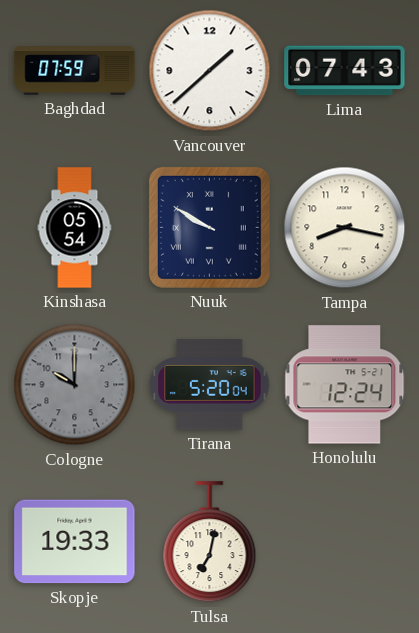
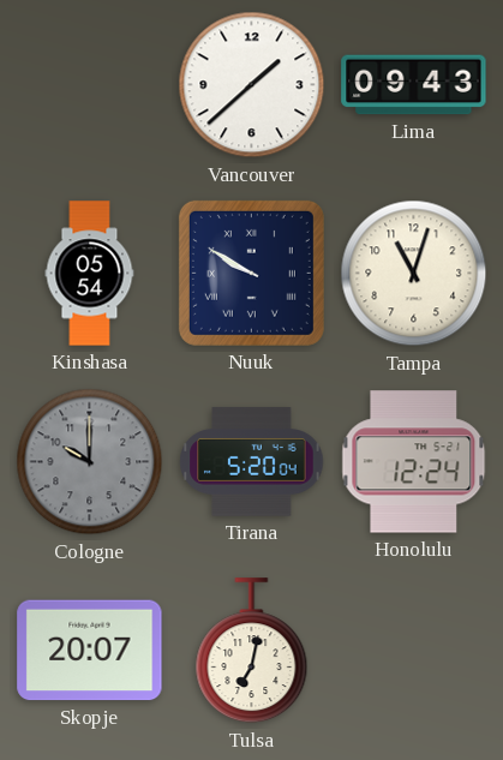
Baghdad: 07:59 -> none (75, 71)
Lima: 07:43 -> 09:43 (414, 85)
Tampa: 8:17 -> 11:03 (414, 274)
Skopje: 19:33 -> 20:07 (90, 651)
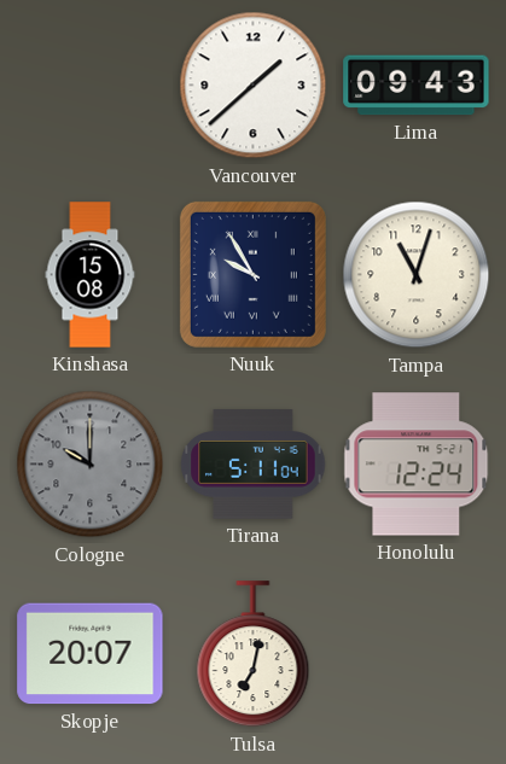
Kinshasa: 05:54 -> 15:08 (91, 275)
Nuuk: 9:50 -> 9:55 (252, 274)
Tirana: 5:20 -> 5:11 (254, 465)
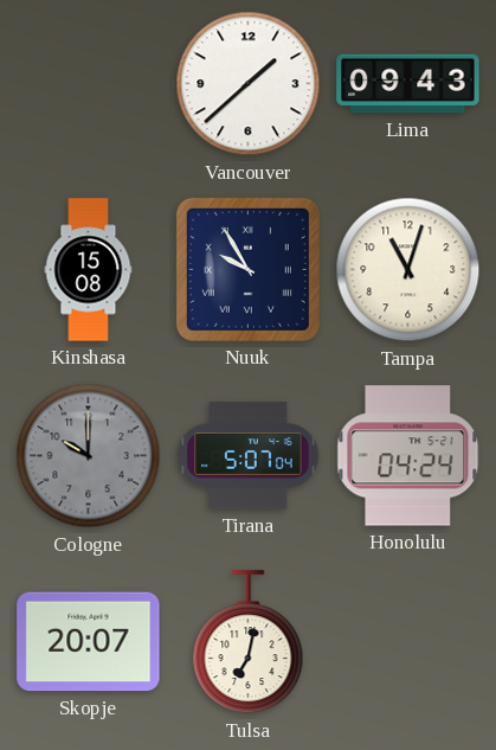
Tirana: 5:11 -> 5:07 (249, 456)
Honolulu: 12:24 -> 04:24 (408, 456)
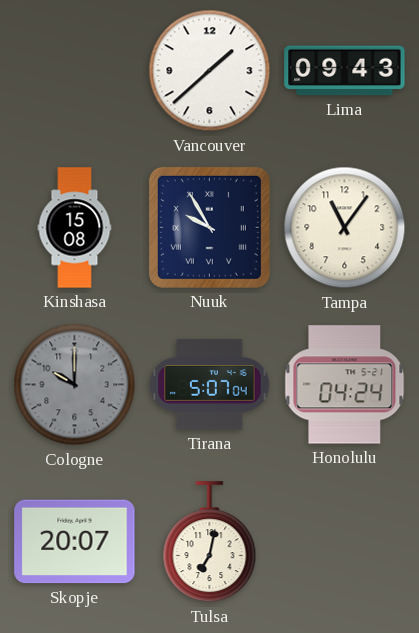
Tampa: 11:03 -> 11:06 (345, 228)
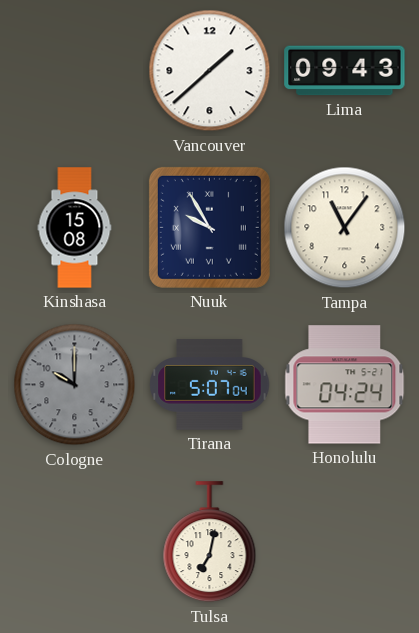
Skopje: 20:07 -> none (75, 542)
